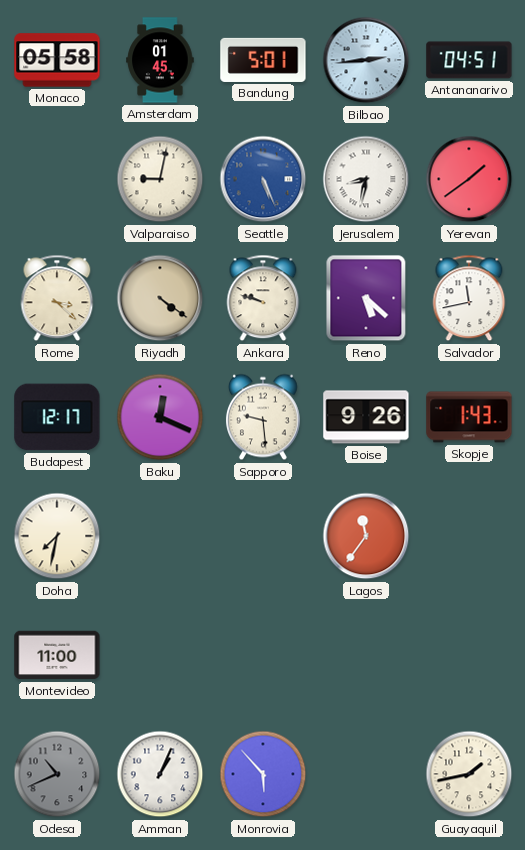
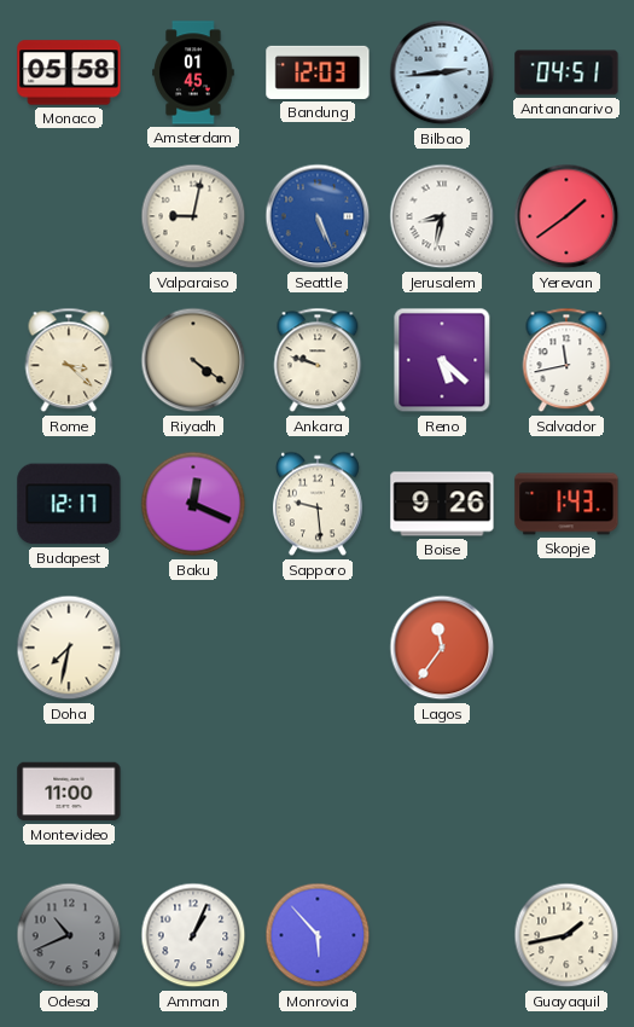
Bandung: 5:01 -> 12:03 (318, 72)
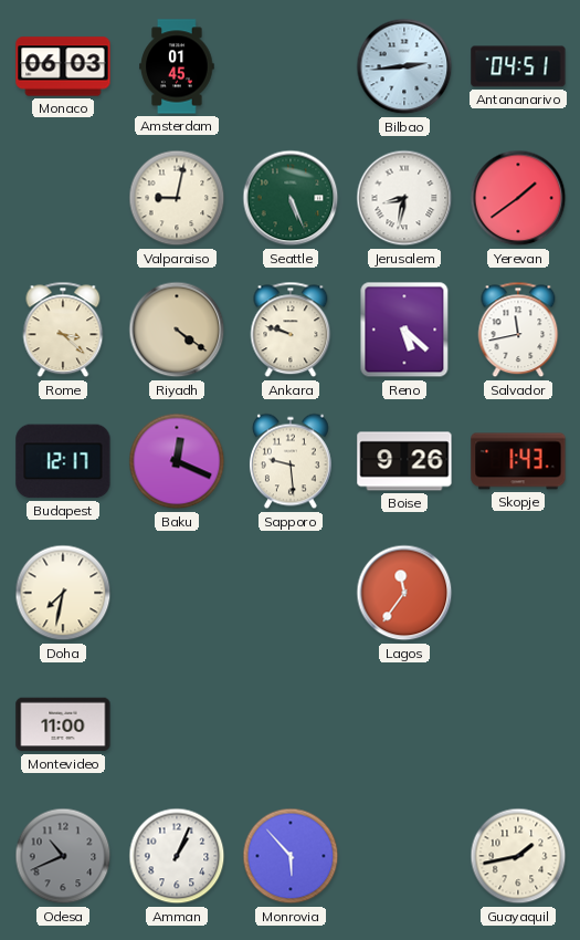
Monaco: 05:58 -> 06:03 (63, 66)
Bandung: 12:03 -> none (318, 72)
Seattle dial: blue -> green (291, 198)
